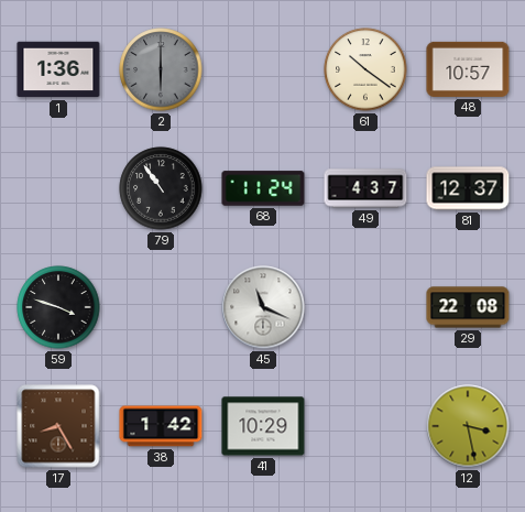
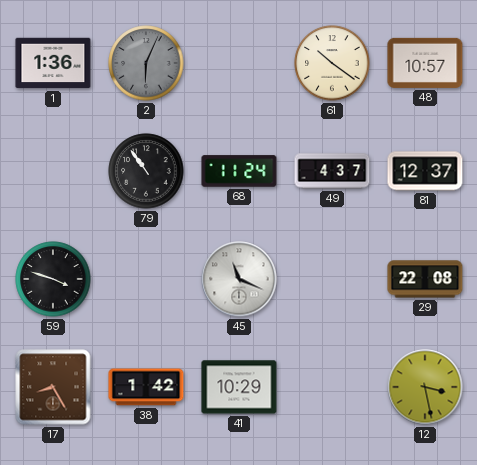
2: 6:00 -> 6:04 (146, 63)
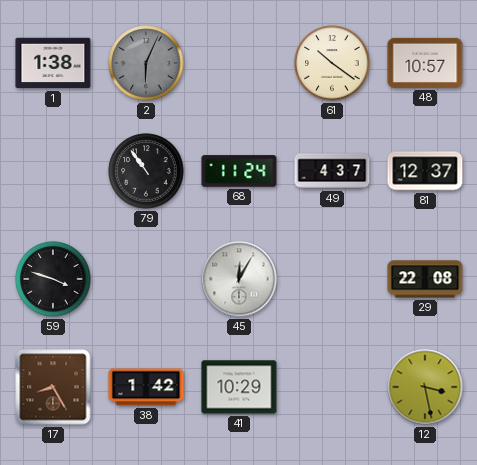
1: 1:36 -> 1:38 (53, 63)
45: 11:19 -> 12:05 (239, 279)
